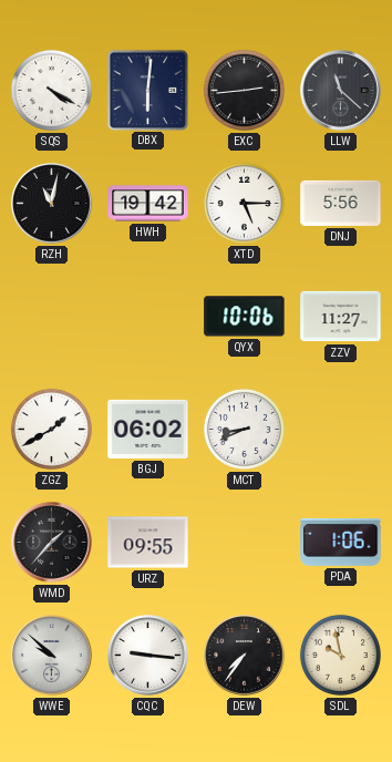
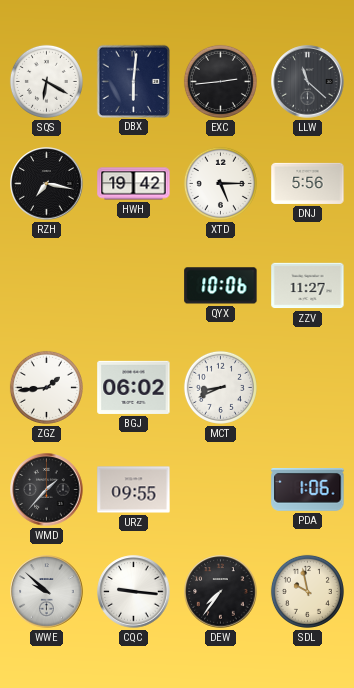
SQS: 4:20 -> 6:20 (46, 81)
RZH: 11:02 -> 7:17 (47, 184)
ZGZ: 1:40 -> 1:44 (46, 387)
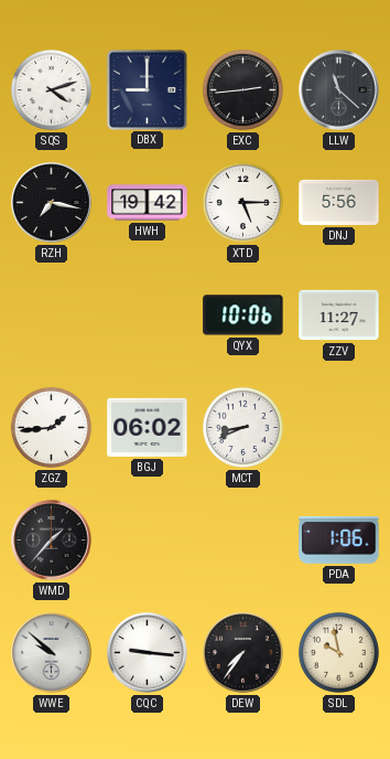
SQS: 6:20 -> 4:12 (51, 89)
DBX: 6:01 -> 9:00 (147, 89)
URZ: 09:55 -> none (134, 490)
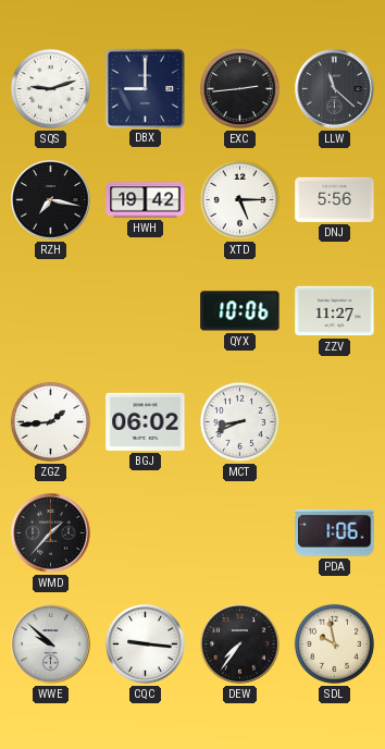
SQS: 4:12 -> 9:12 (50, 88)
